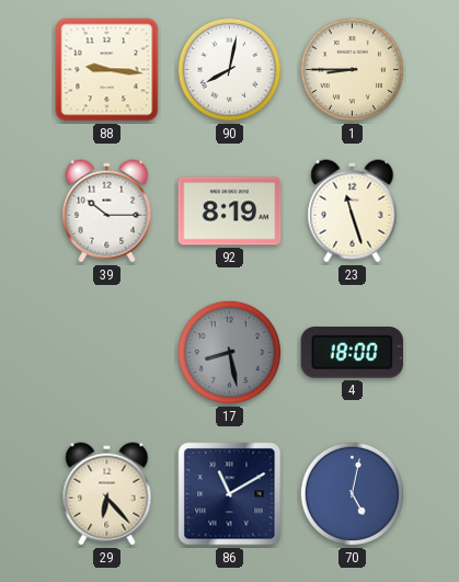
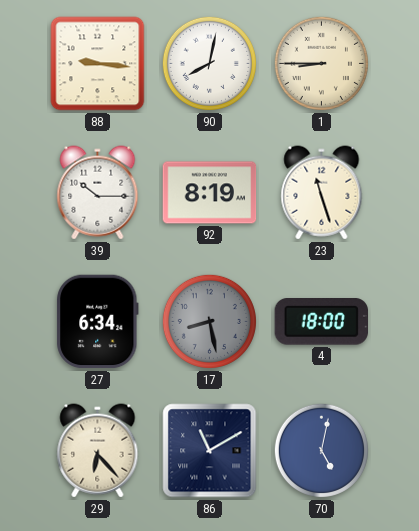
27: none -> 6:34 (98, 322)
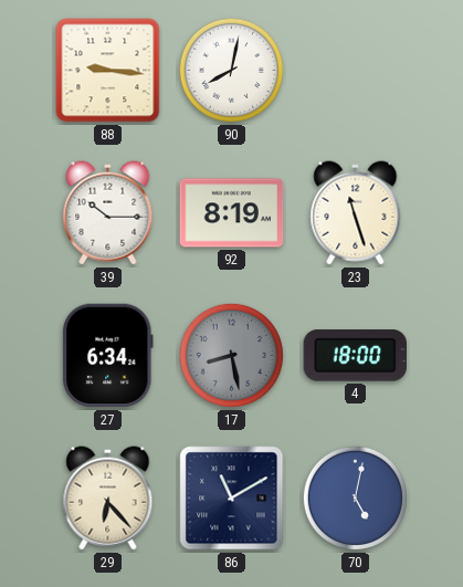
1: 8:45 -> none (321, 63)
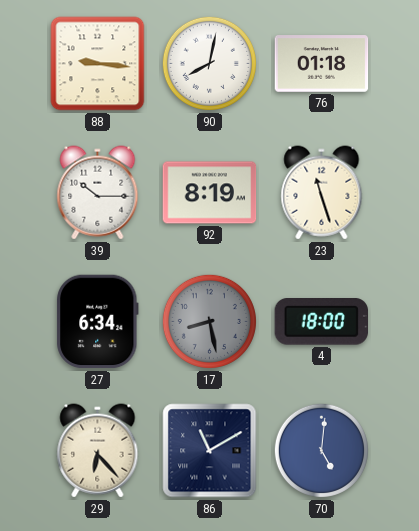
76: none -> 01:18 (322, 64)
70: 5:02 -> 5:01 (321, 450)
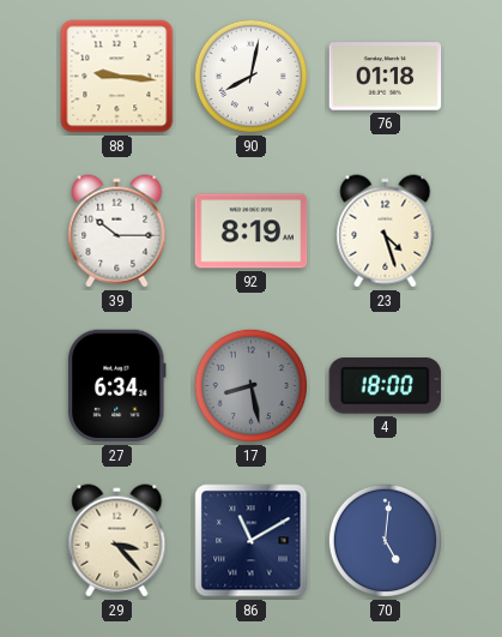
23: 11:27 -> 4:27 (386, 232)
29: 6:23 -> 3:23 (117, 541)
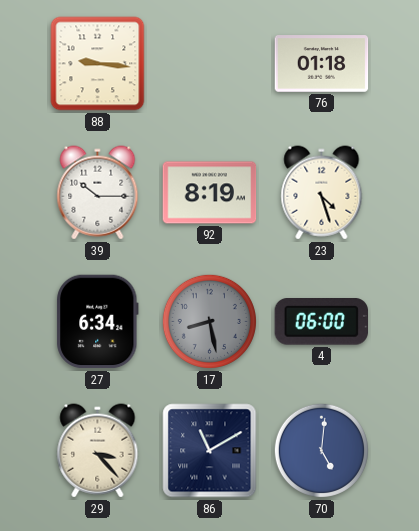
90: 8:02 -> none (250, 76)
4: 18:00 -> 06:00 (321, 322)
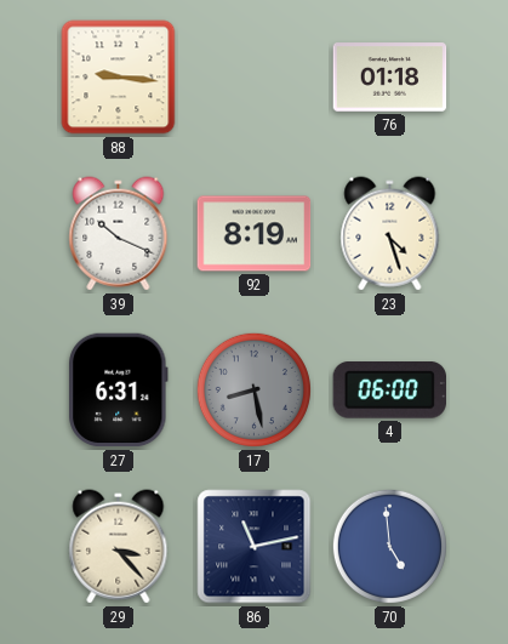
39: 10:15 -> 10:19 (119, 234)
27: 6:34 -> 6:31 (119, 391)
86: 11:10 -> 11:13 (255, 547)
70: 5:01 -> 4:59 (389, 546)
